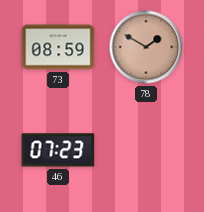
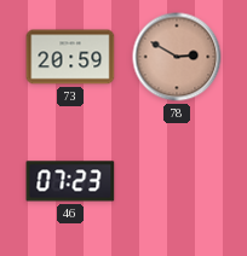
73: 08:59 -> 20:59 (70, 57)
78: 1:50 -> 2:50 (177, 57)
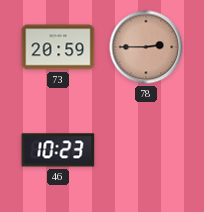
78: 2:50 -> 2:45 (146, 47)
46: 07:23 -> 10:23 (58, 150)
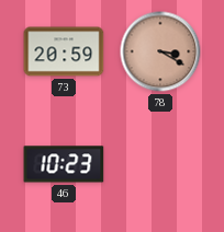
78: 2:45 -> 3:20 (160, 51)
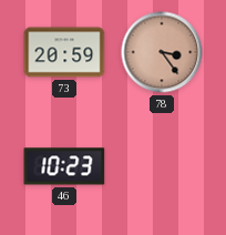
78: 3:20 -> 3:24 (162, 52)
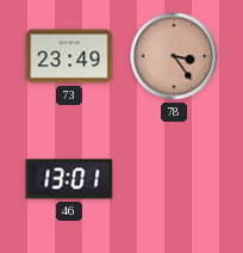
73: 20:59 -> 23:49 (69, 56)
46: 10:23 -> 13:01 (69, 179)
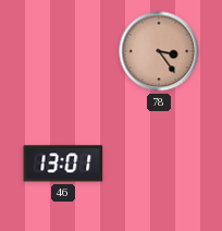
73: 23:49 -> none (69, 56)
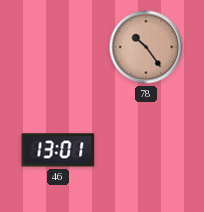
78: 3:24 -> 10:24 (146, 47)
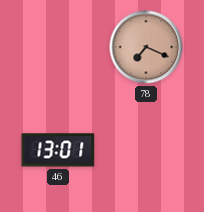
78: 10:24 -> 7:19 (146, 47)
